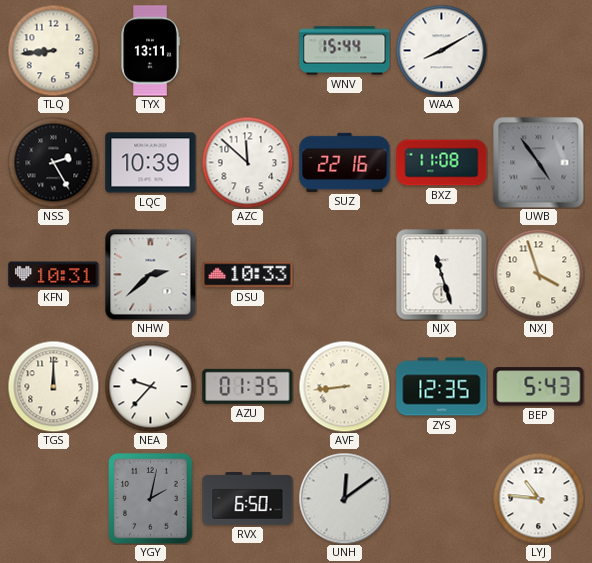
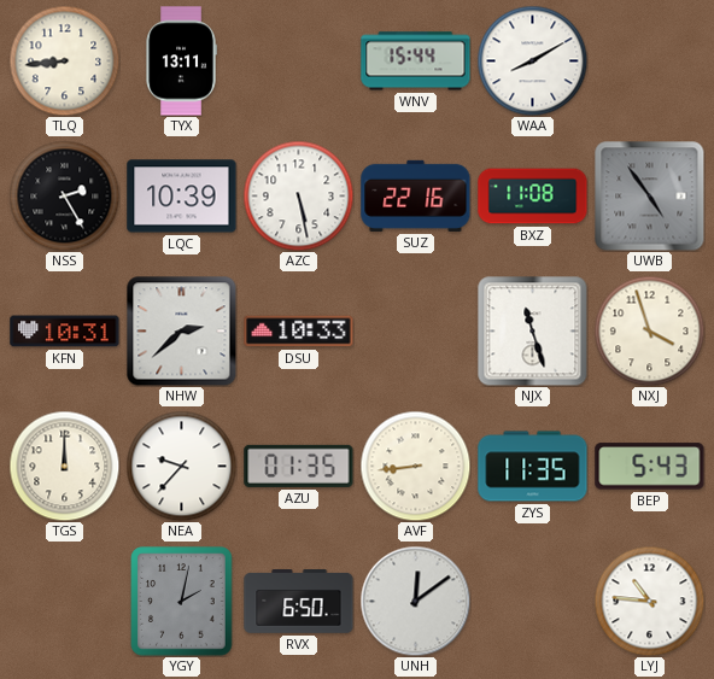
AZC: 11:52 -> 5:28 (298, 195)
ZYS: 12:35 -> 11:35 (533, 467)
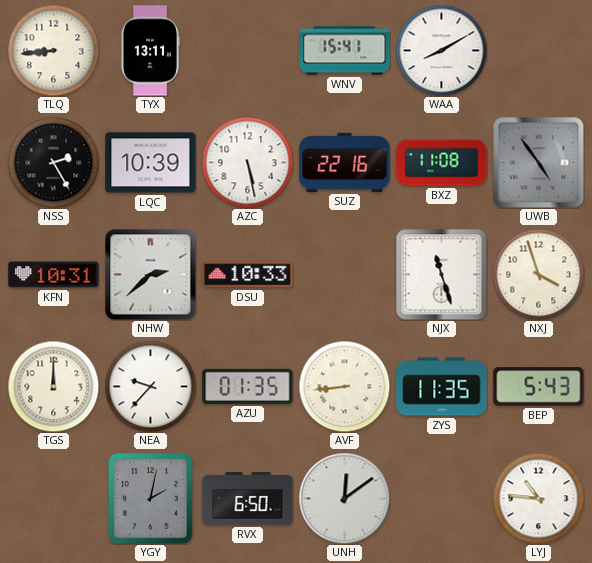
WNV: 15:44 -> 15:41 (345, 51)
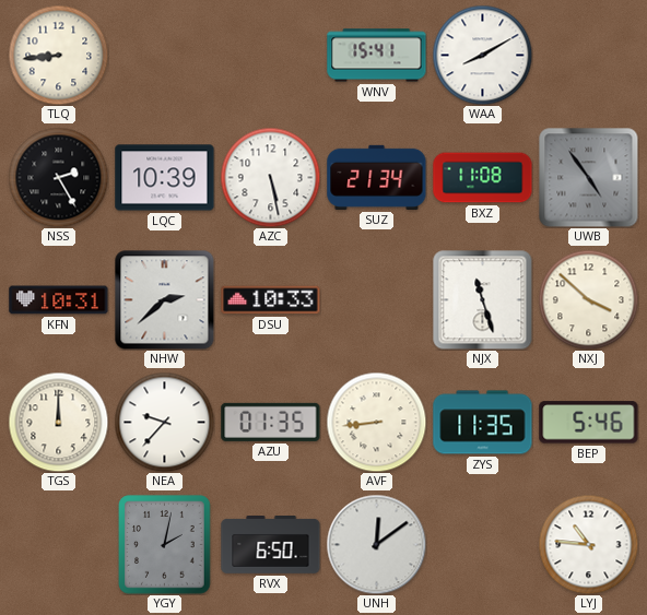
TYX: 13:11 -> none (150, 51)
SUZ: 22:16 -> 21:34 (377, 177)
NXJ: 3:57 -> 3:52 (588, 299)
BEP: 5:43 -> 5:46 (589, 423)
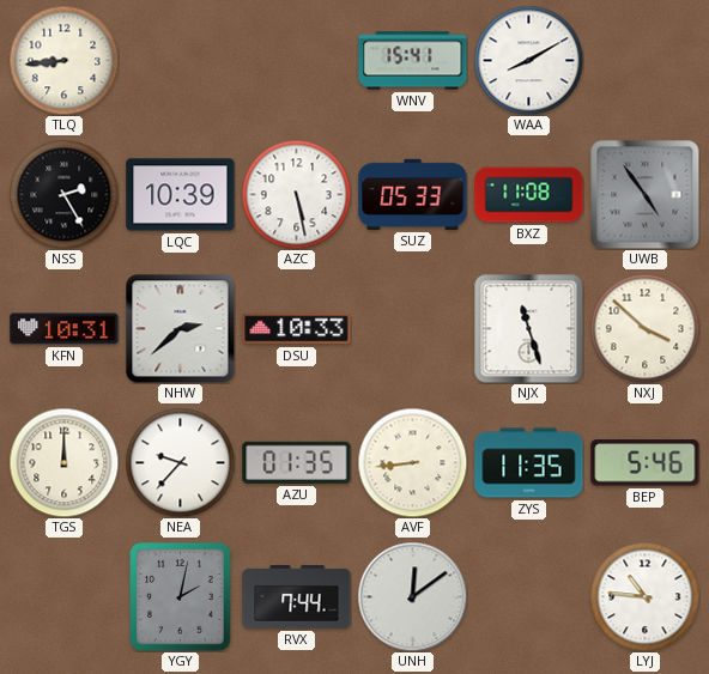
SUZ: 21:34 -> 05:33 (413, 194)
RVX: 6:50 -> 7:44 (297, 597)
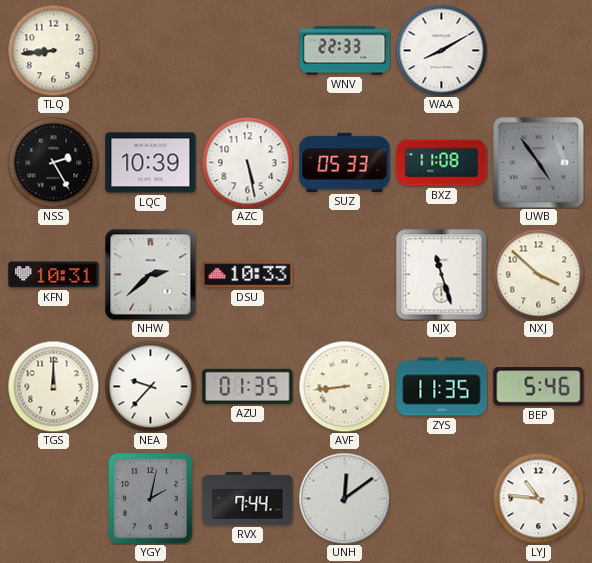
WNV: 15:41 -> 22:33 (345, 51)
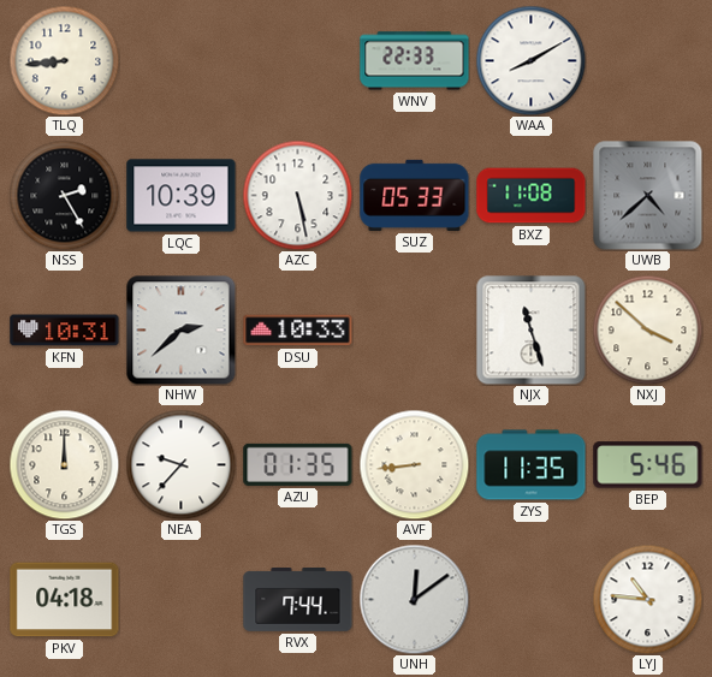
UWB: 4:54 -> 4:38 (647, 195)
PKV: none -> 04:18 (65, 600)
YGY: 2:02 -> none (151, 499)
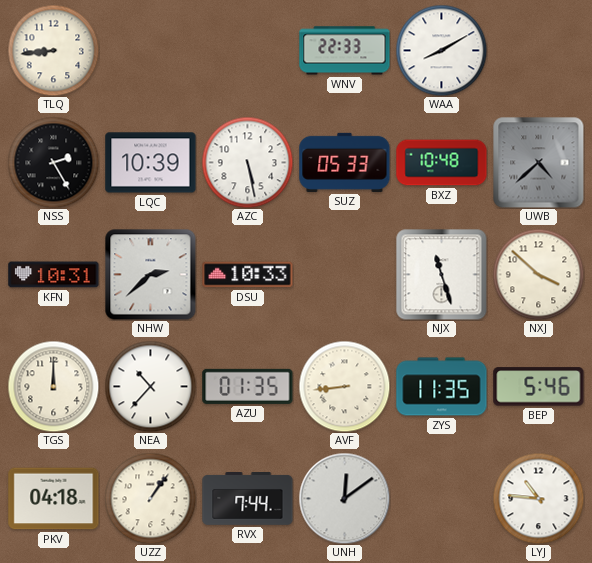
BXZ: 11:08 -> 10:48 (442, 163)
NEA: 9:37 -> 10:37 (150, 386)
UZZ: none -> 1:06 (150, 498)
